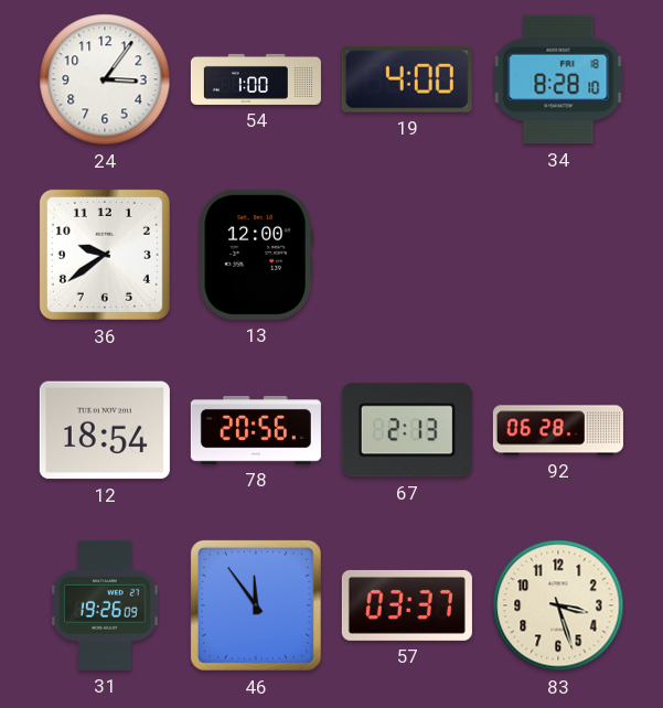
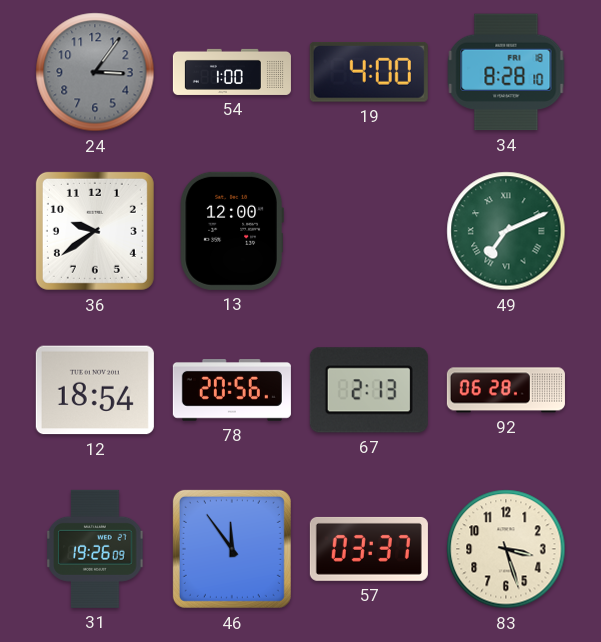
24 dial: white -> grey (95, 72)
49: none -> 7:11 (506, 231)
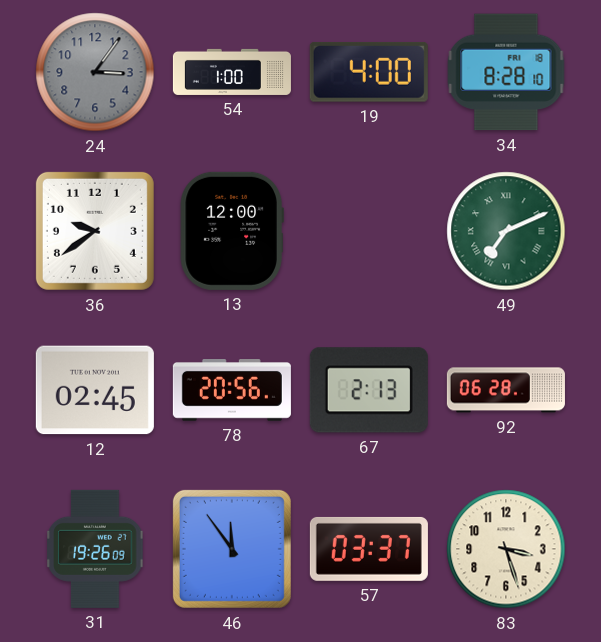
12: 18:54 -> 02:45 (95, 390)
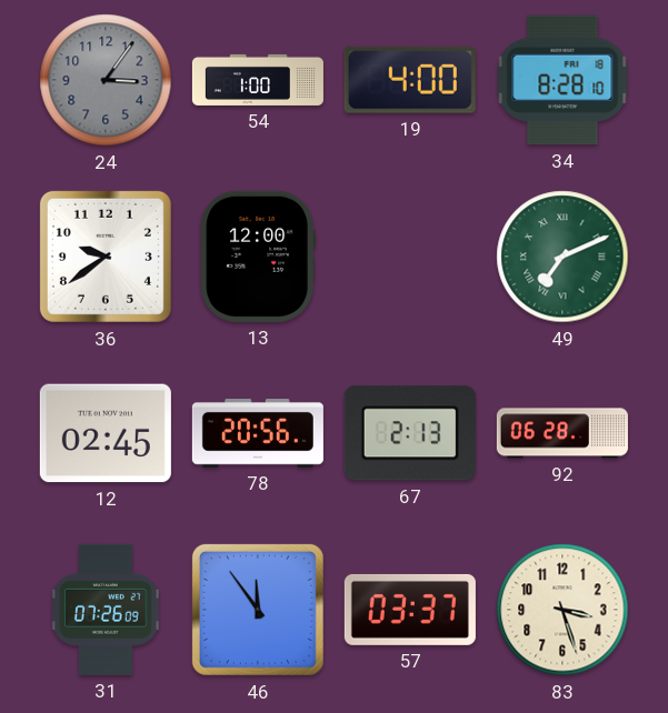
31: 19:26 -> 07:26 (106, 610)
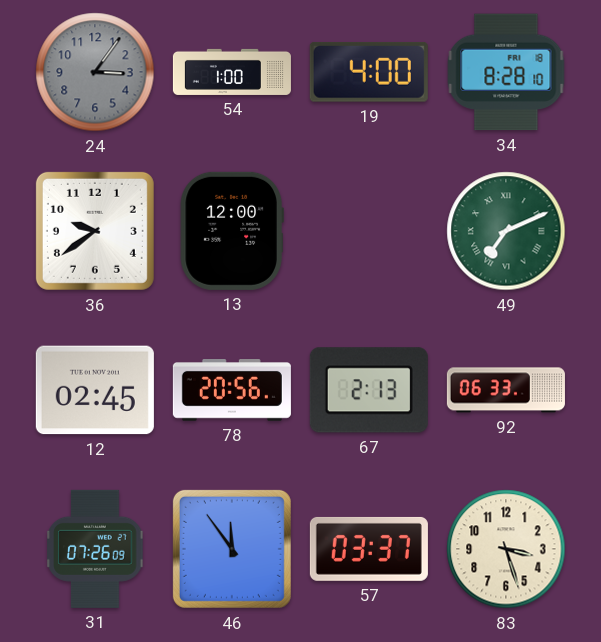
92: 06:28 -> 06:33 (506, 390)
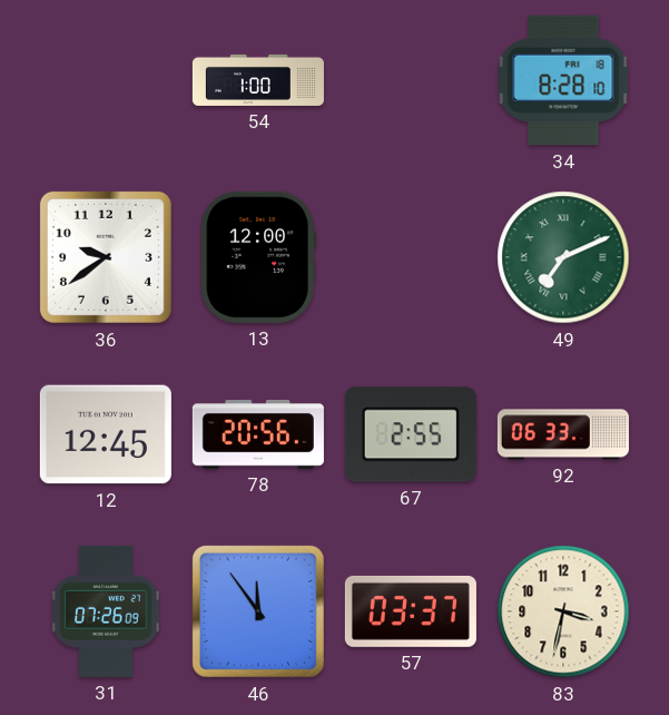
24: 3:06 -> none (95, 72)
19: 4:00 -> none (369, 72)
12: 02:45 -> 12:45 (106, 434)
67: 2:13 -> 2:55 (411, 434)
83: 3:27 -> 3:32 (563, 611)
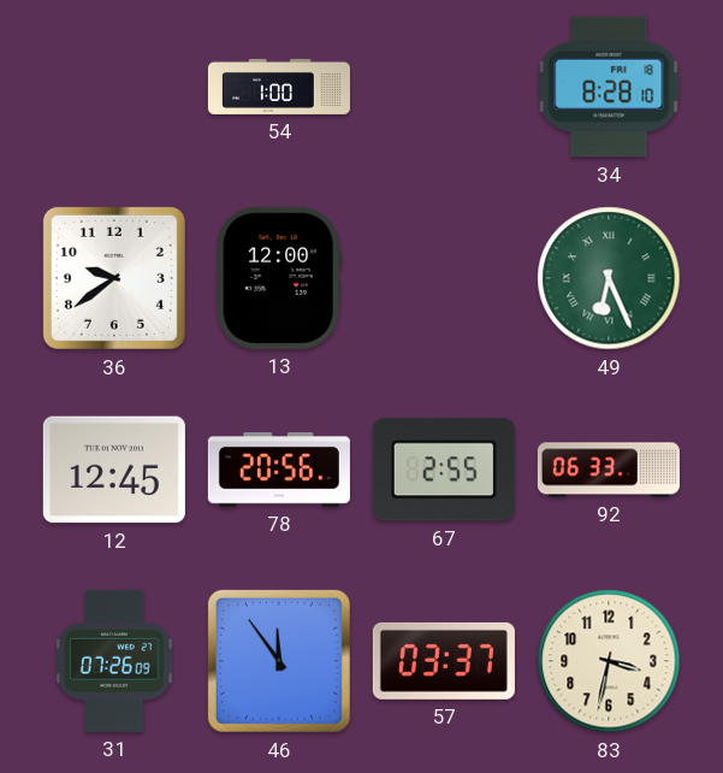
49: 7:11 -> 6:26 (609, 278)
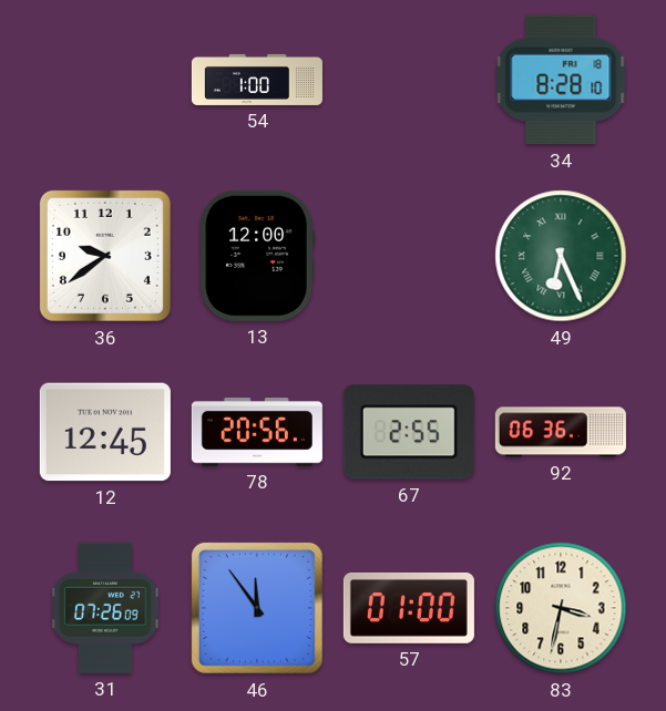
92: 06:33 -> 06:36 (561, 432)
57: 03:37 -> 01:00 (409, 608)
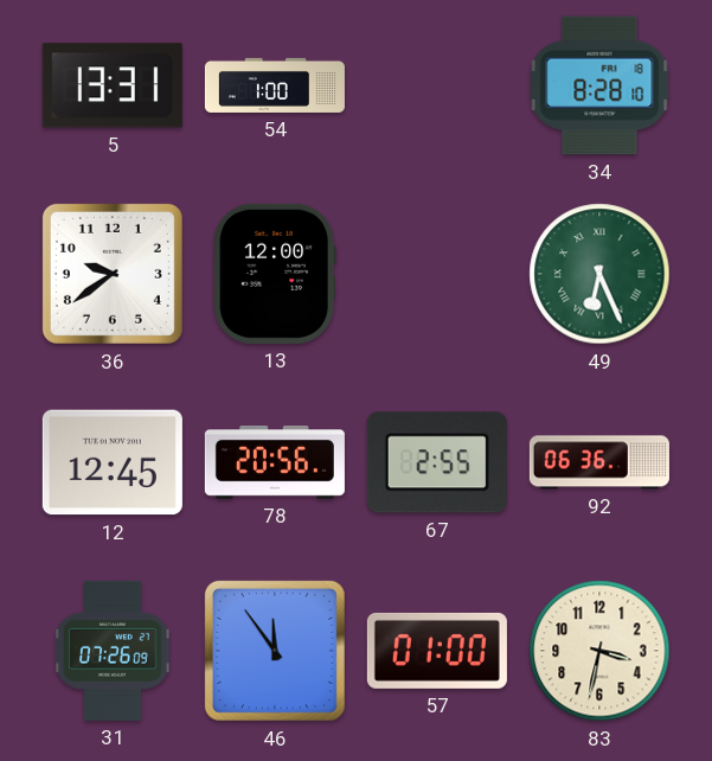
5: none -> 13:31 (113, 85)
